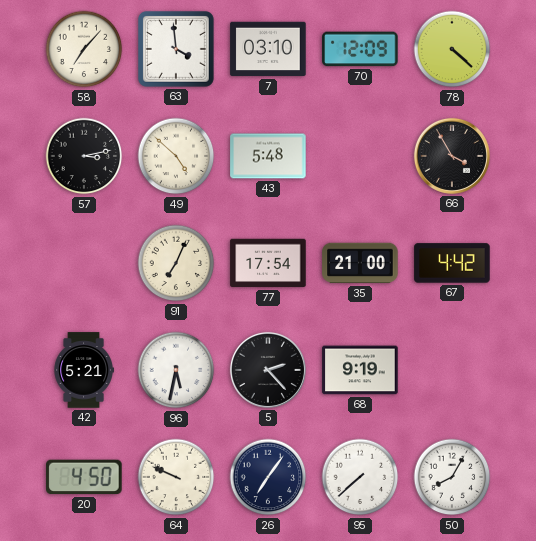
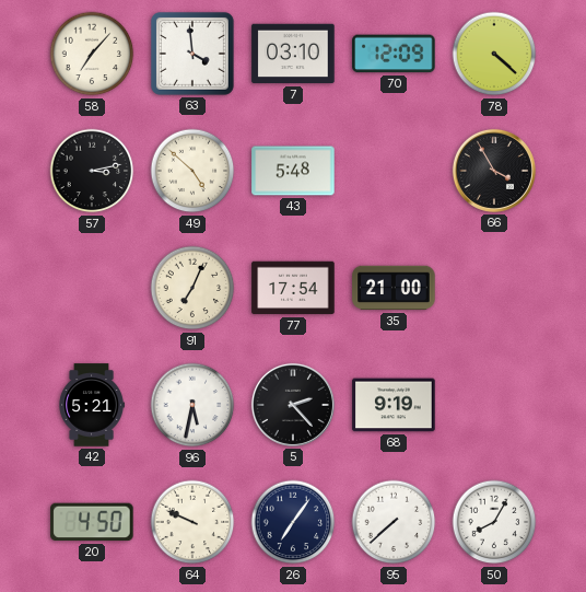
67: 4:42 -> none (452, 263)
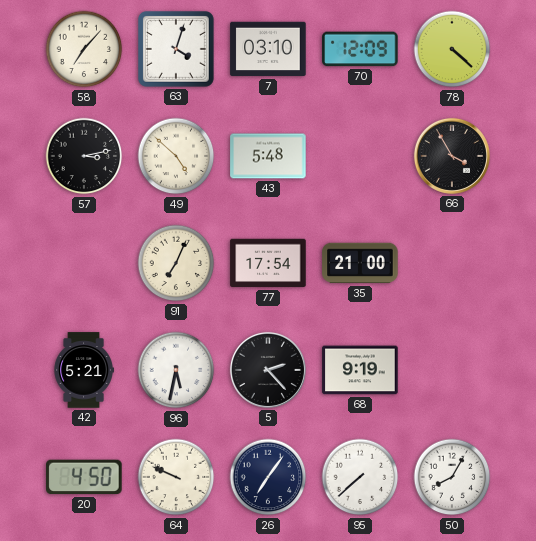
63: 3:59 -> 4:03 (176, 49)
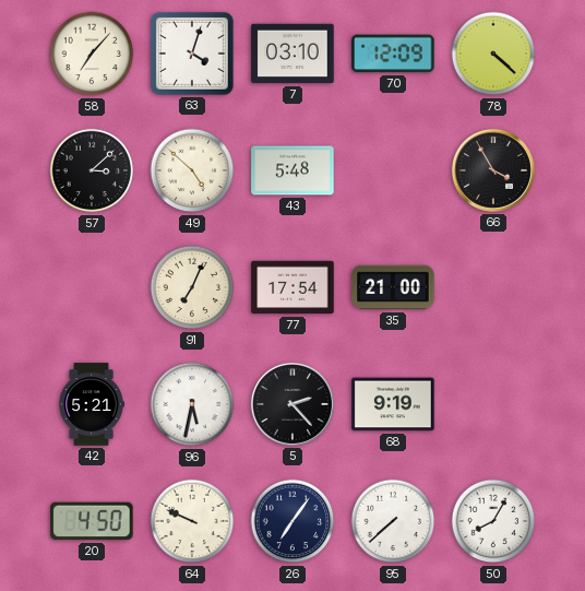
57: 3:13 -> 3:08 (92, 170)
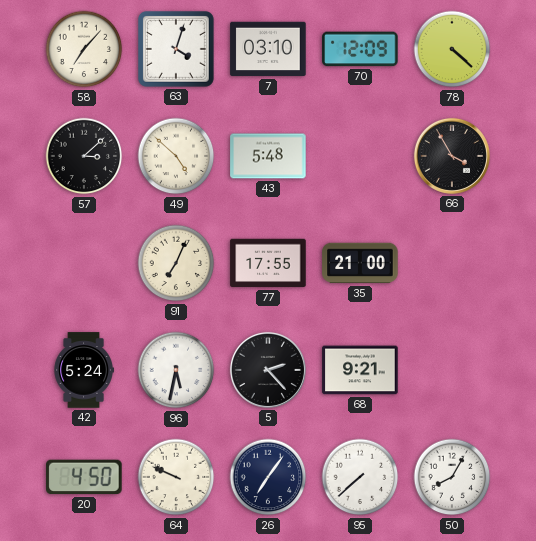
77: 17:54 -> 17:55 (268, 263)
42: 5:21 -> 5:24 (84, 370)
68: 9:19 -> 9:21 (360, 370)
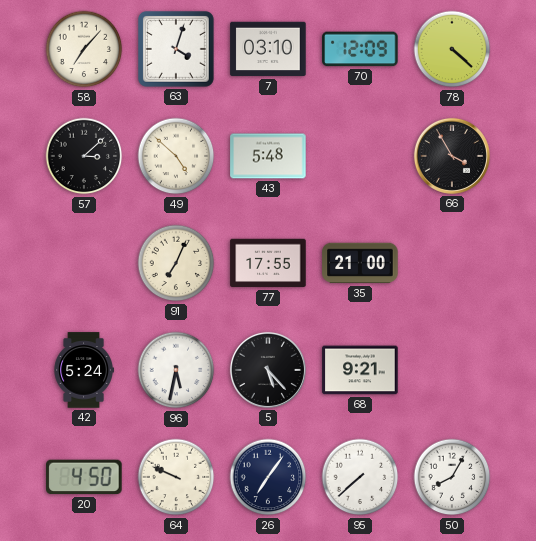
5: 2:23 -> 5:23 (268, 370)
